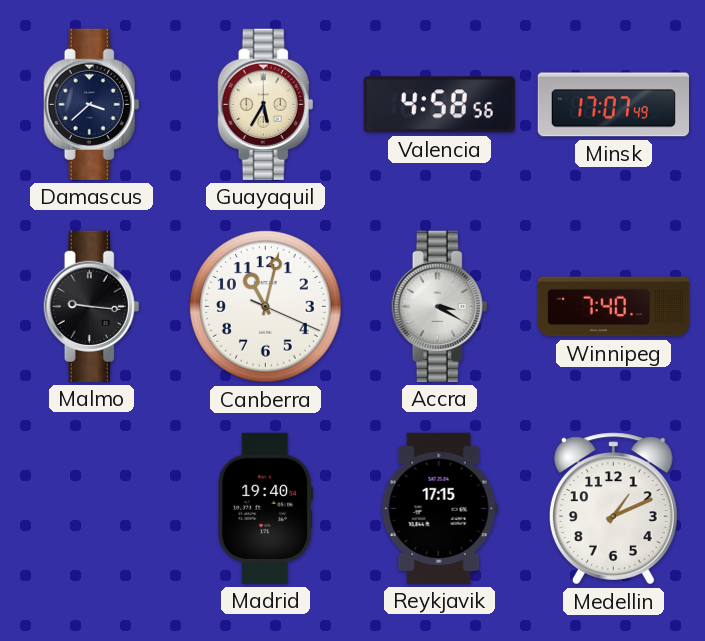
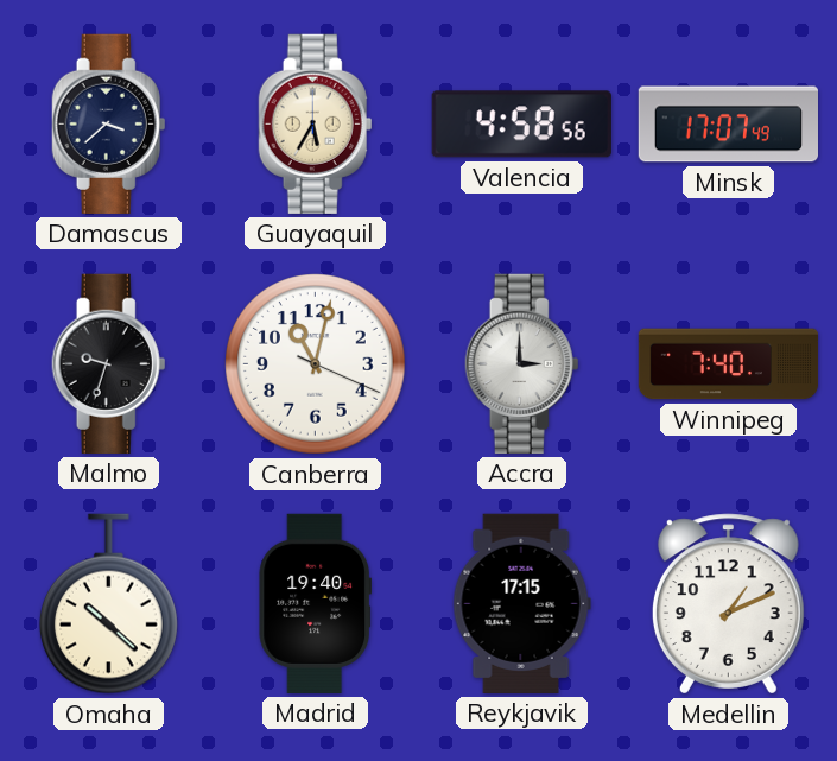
Malmo: 9:16 -> 9:33 (109, 363)
Accra: 3:20 -> 3:00 (522, 363)
Omaha: none -> 10:22 (108, 604)
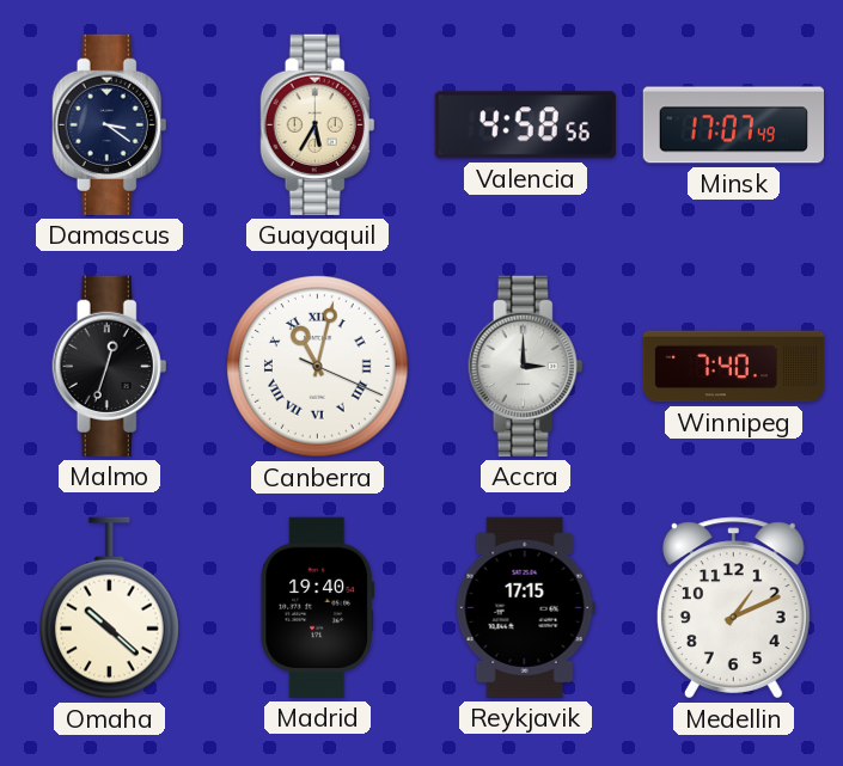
Damascus: 3:38 -> 3:21 (110, 124)
Malmo: 9:33 -> 12:33 (110, 366)
Canberra numerals: Arabic -> Roman (318, 367)
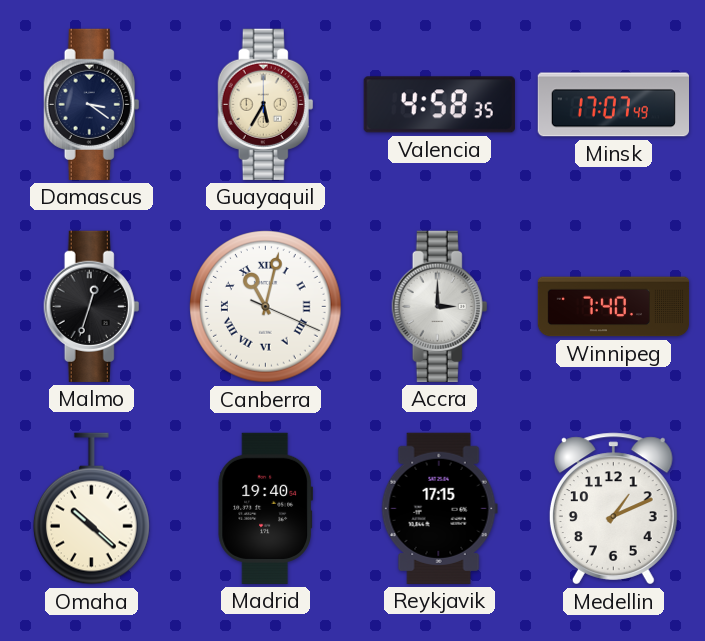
Valencia: 4:58:56 -> 4:58:35 (439, 105)
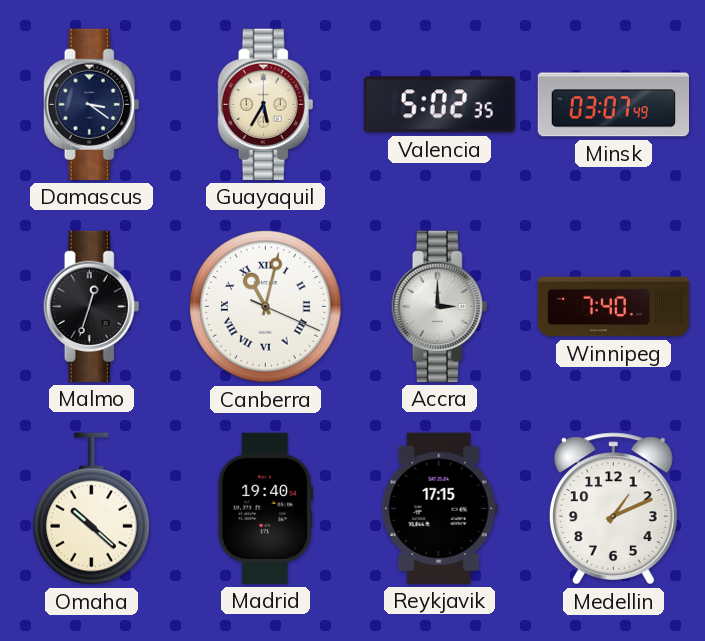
Valencia: 4:58 -> 5:02 (439, 105)
Minsk: 17:07 -> 03:07 (613, 105)
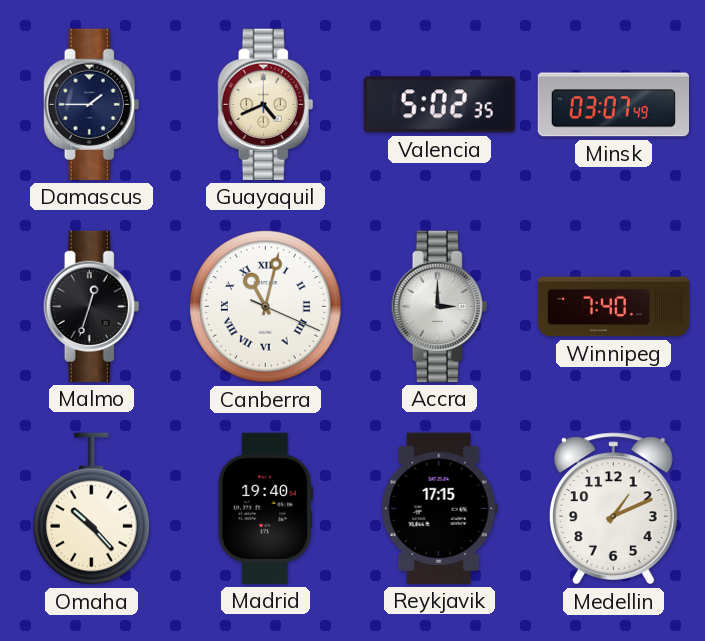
Damascus: 3:21 -> 1:45 (92, 104)
Guayaquil: 5:35 -> 4:41 (266, 104)
Omaha: 10:22 -> 10:23 (91, 509)
